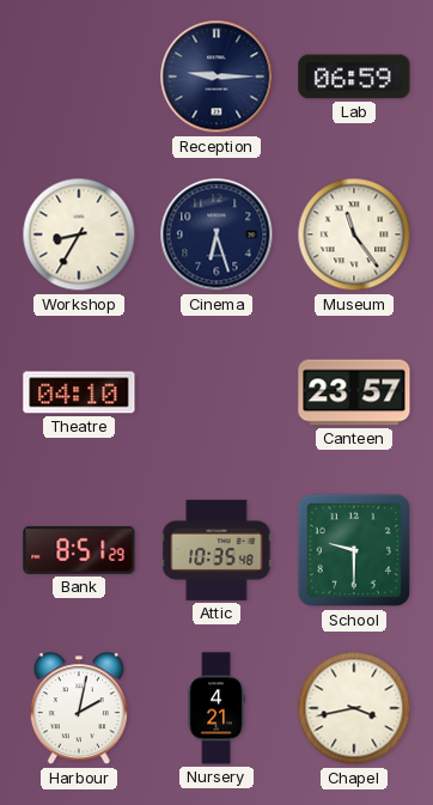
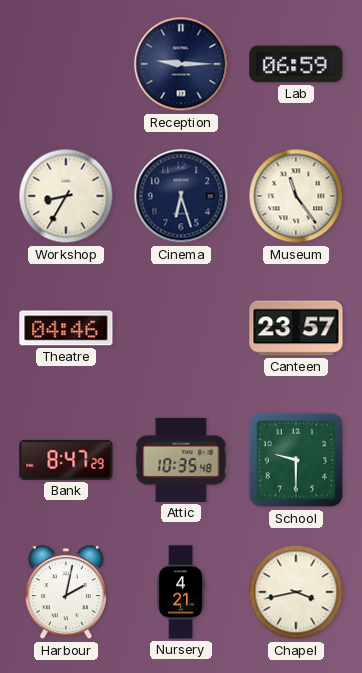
Theatre: 04:10 -> 04:46 (66, 328)
Bank: 8:51 -> 8:47 (66, 460)
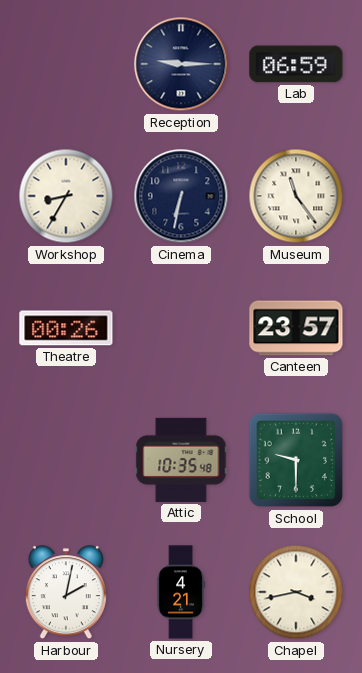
Cinema: 6:27 -> 6:32 (181, 196)
Theatre: 04:46 -> 00:26 (66, 328)
Bank: 8:47 -> none (66, 460)
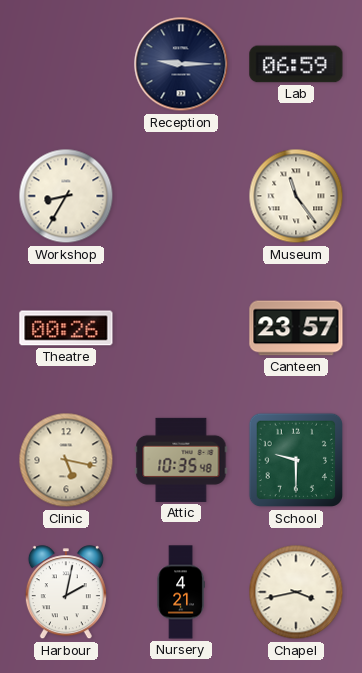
Cinema: 6:32 -> none (181, 196)
Clinic: none -> 5:17 (66, 460)
